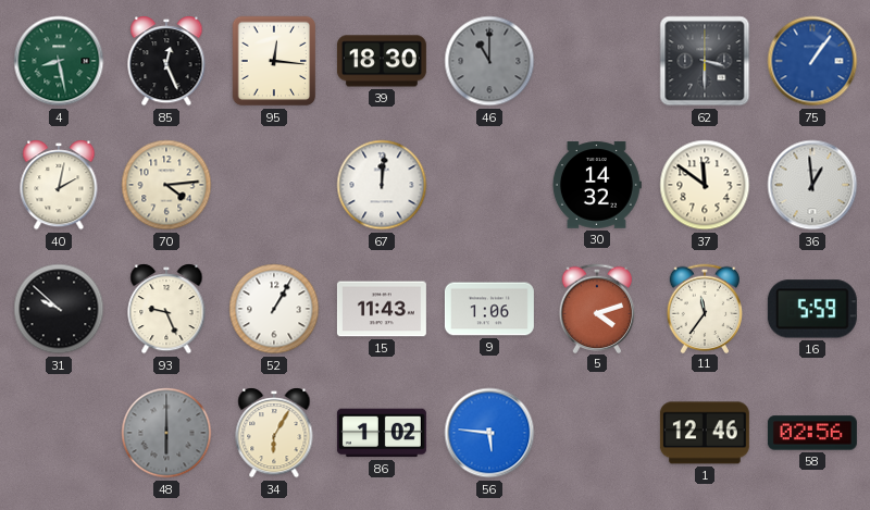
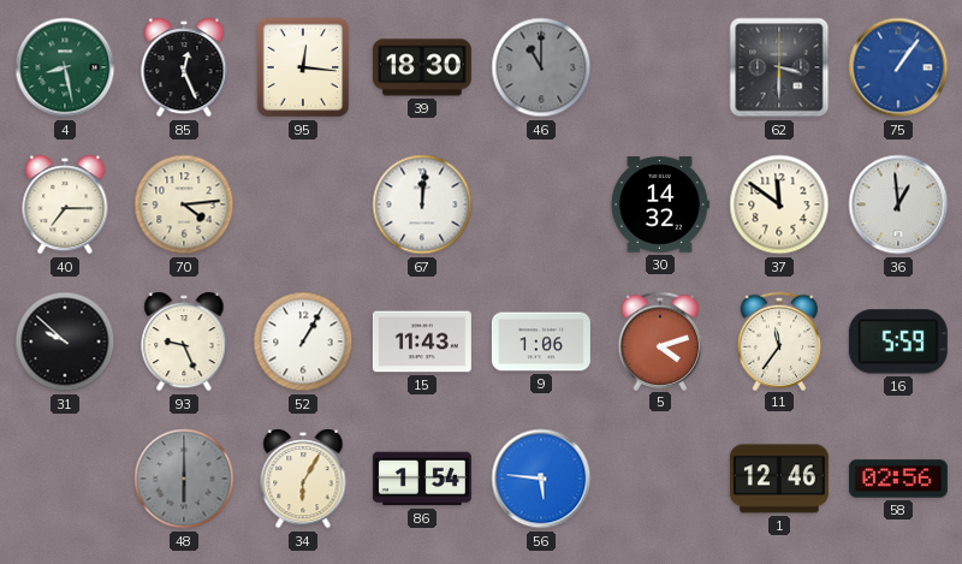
40: 2:02 -> 7:15 (65, 204)
86: 1:02 -> 1:54 (422, 479)
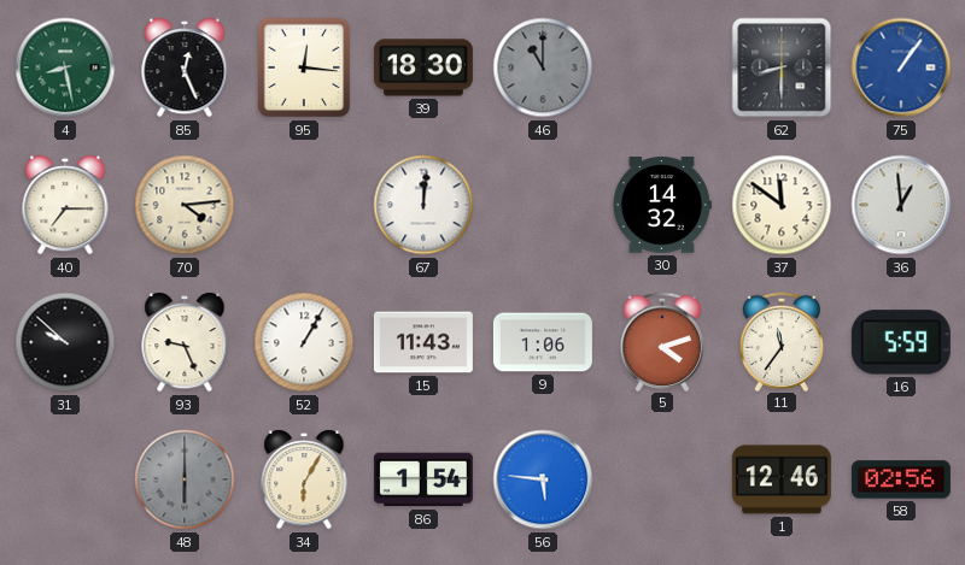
62: 3:30 -> 8:30 (782, 67)
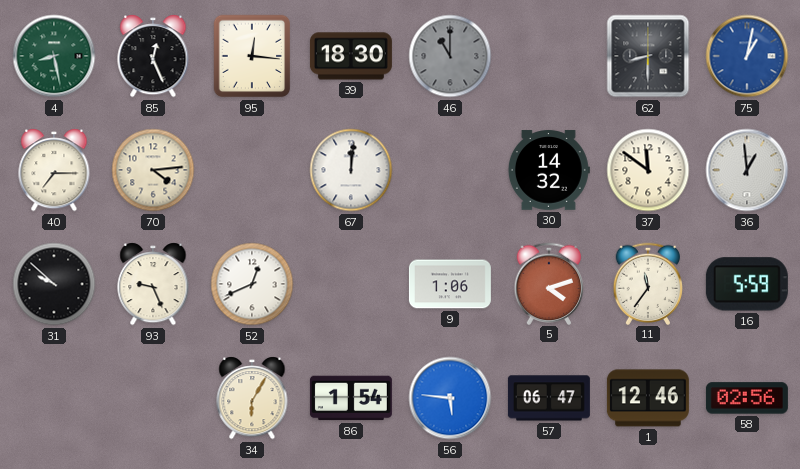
75: 1:06 -> 1:02 (747, 56)
52: 1:05 -> 12:41 (252, 284)
15: 11:43 -> none (423, 342)
48: 6:00 -> none (185, 479)
57: none -> 06:47 (549, 398)
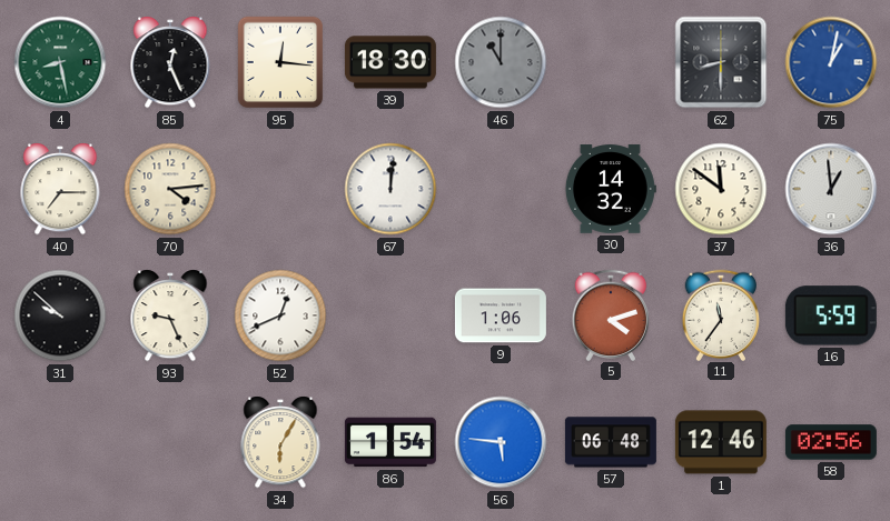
57: 06:47 -> 06:48 (611, 442)
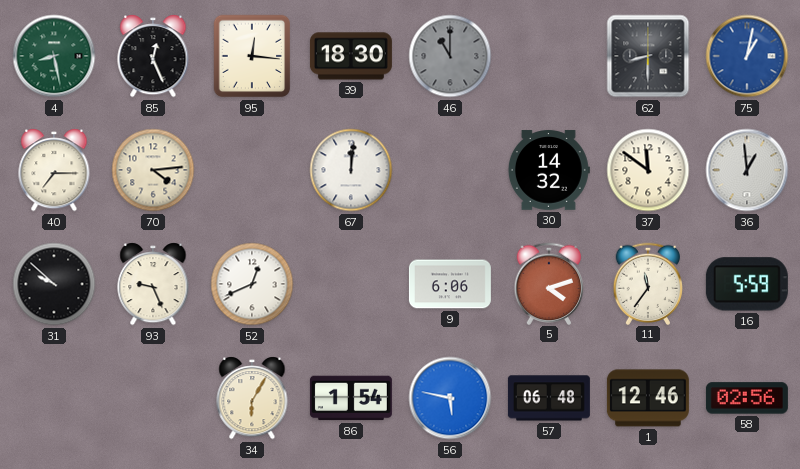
9: 1:06 -> 6:06 (450, 284)
56: 5:46 -> 5:47 (450, 398)
